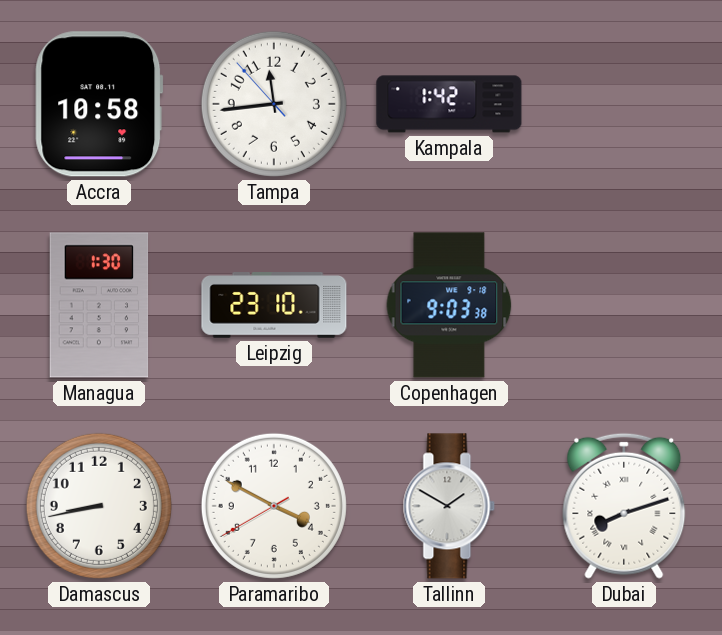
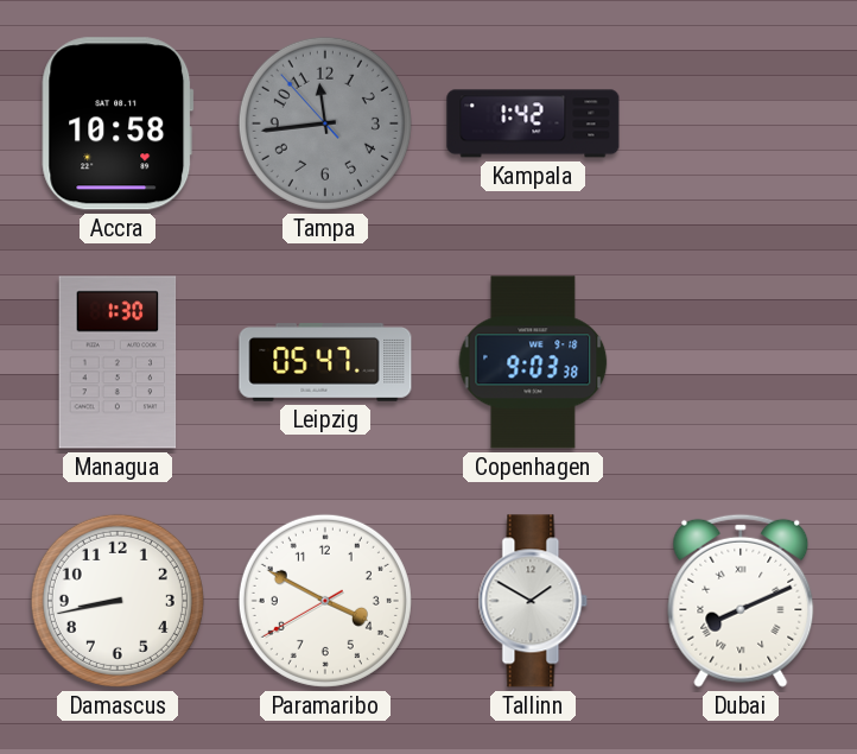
Tampa dial: white -> grey (325, 123)
Leipzig: 23:10 -> 05:47 (325, 363)
Dubai: 8:12 -> 8:11 (741, 601)
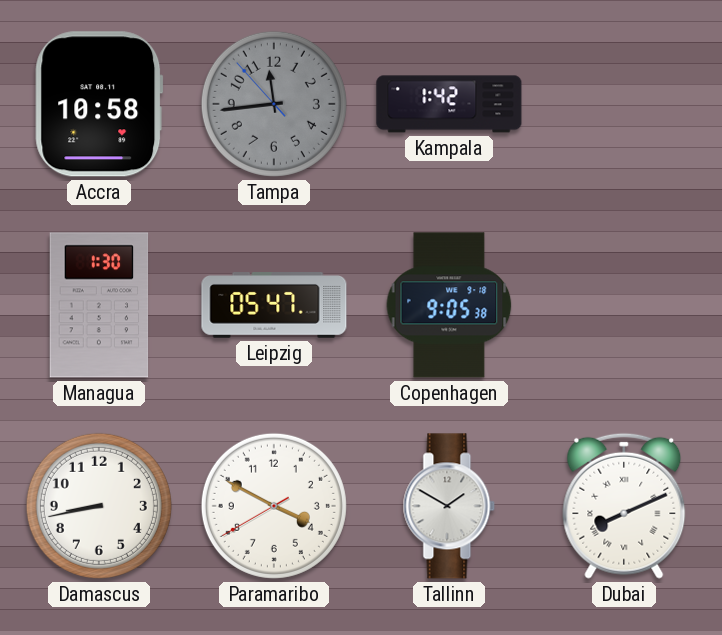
Copenhagen: 9:03 -> 9:05 (449, 305)
